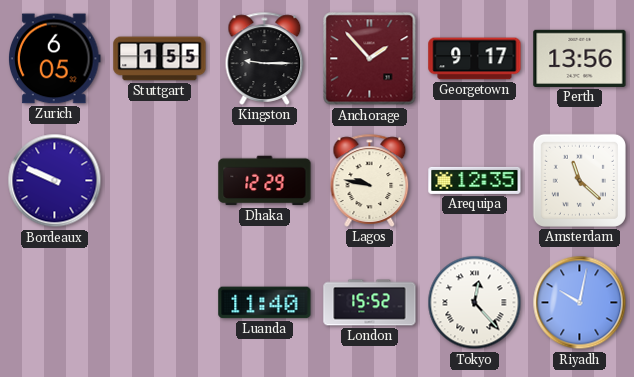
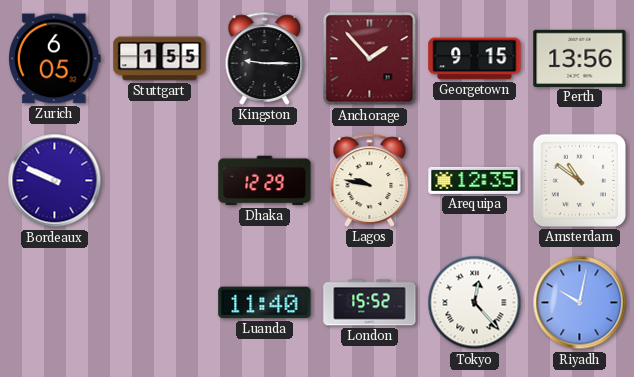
Georgetown: 9:17 -> 9:15 (475, 59)
Amsterdam: 11:22 -> 10:51 (579, 180)
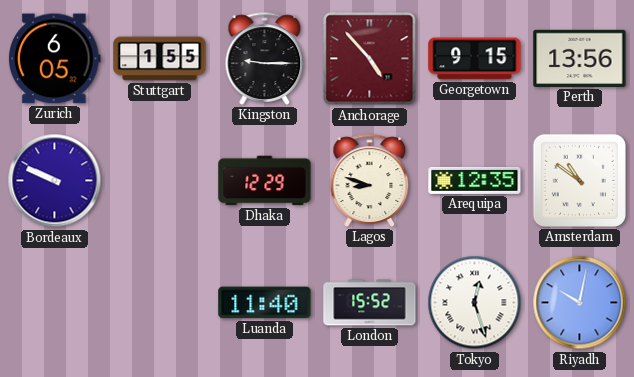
Anchorage: 1:53 -> 4:53 (370, 59)
Lagos: 9:47 -> 8:48 (370, 180)
Tokyo: 12:23 -> 12:27 (475, 303)
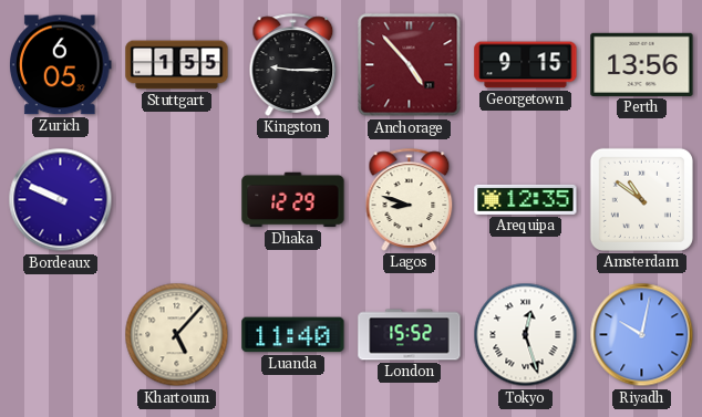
Khartoum: none -> 5:07 (177, 335)
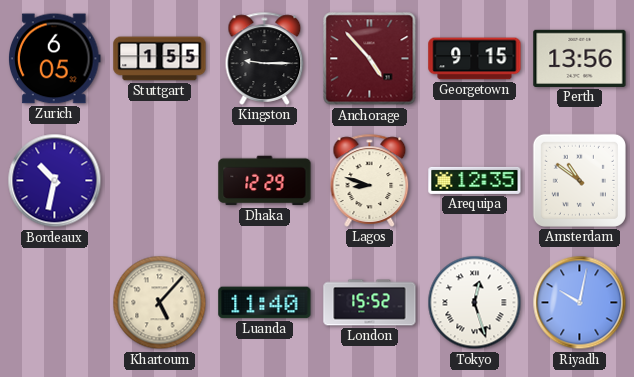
Bordeaux: 9:49 -> 10:32 (55, 181)
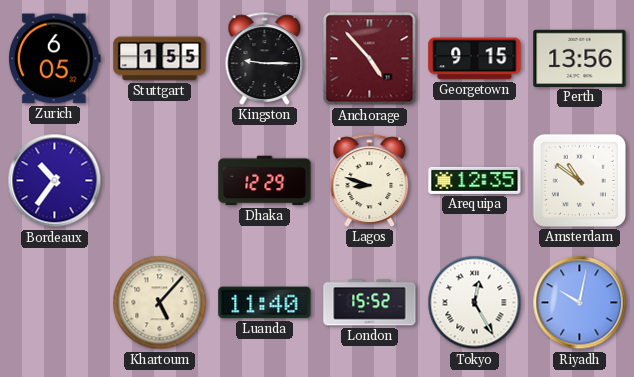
Bordeaux: 10:32 -> 10:36 (55, 181)
Tokyo: 12:27 -> 12:25 (475, 303)
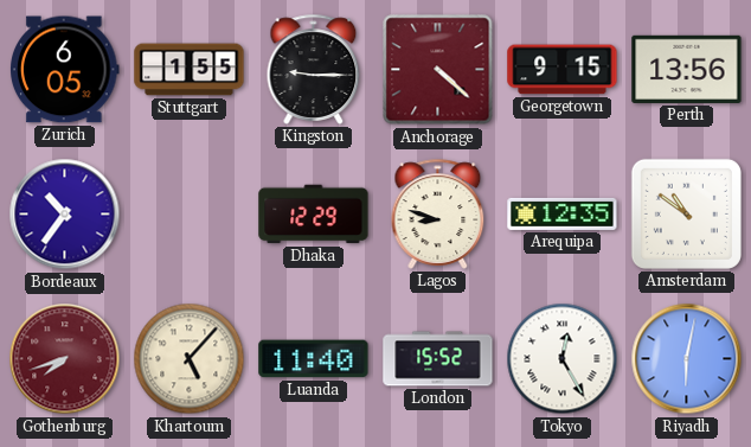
Anchorage: 4:53 -> 4:22 (438, 70)
Gothenburg: none -> 7:42 (65, 359)
Riyadh: 10:02 -> 6:02 (687, 359)
